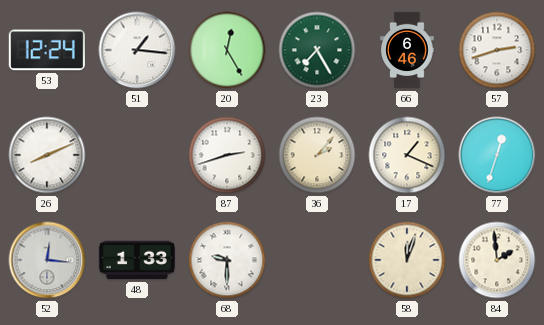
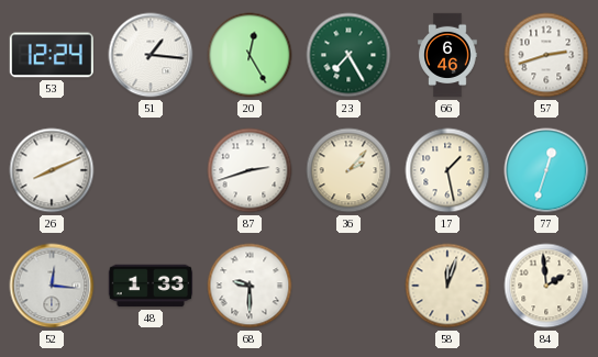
17: 1:19 -> 1:28 (447, 170)
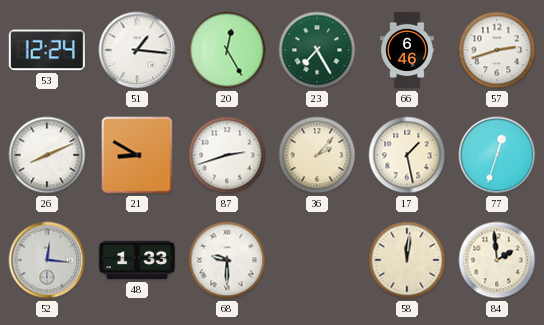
21: none -> 8:50 (137, 155)
58: 12:03 -> 12:01 (407, 260)
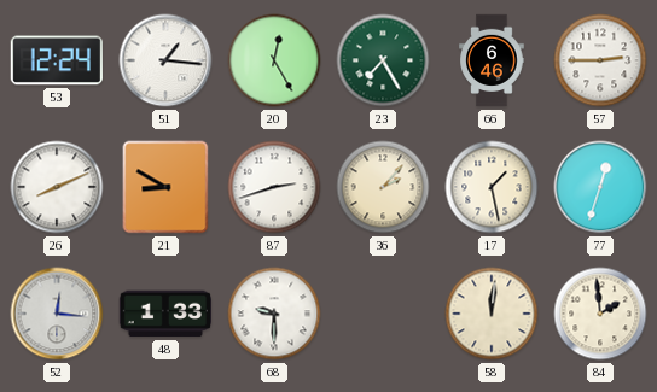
57: 2:42 -> 2:45 (600, 60)
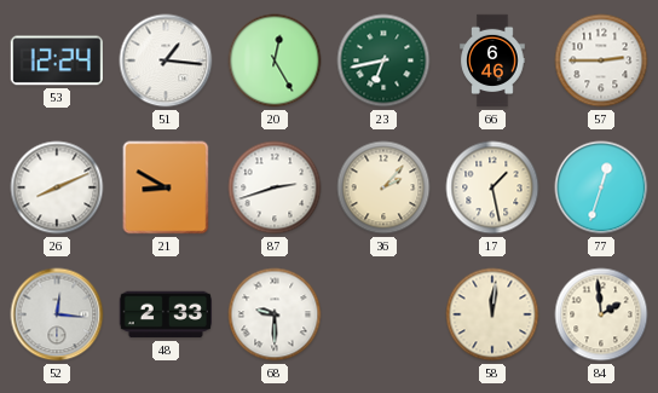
23: 7:25 -> 6:43 (383, 60)
48: 1:33 -> 2:33 (164, 314)
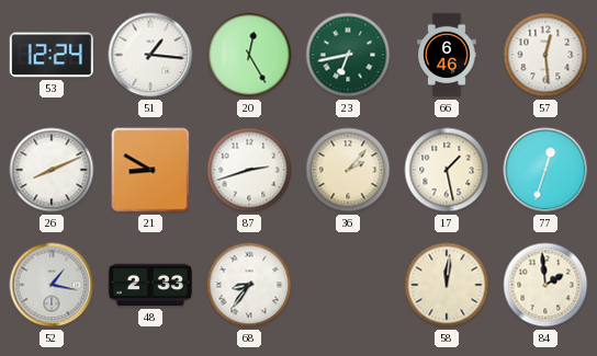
57: 2:45 -> 12:29 (545, 55)
52: 12:16 -> 1:17 (52, 285)
68: 9:30 -> 8:36 (249, 285)
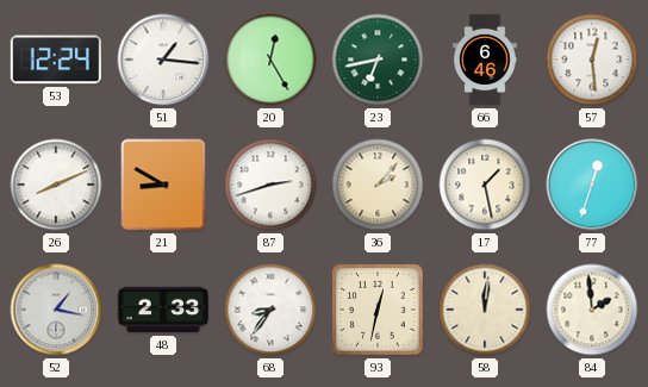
93: none -> 12:32 (378, 310)
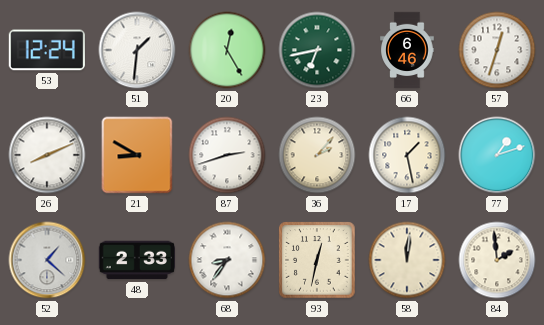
51: 1:16 -> 1:31 (137, 50)
57: 12:29 -> 12:33 (497, 50)
77: 12:33 -> 1:12 (497, 155)
52: 1:17 -> 1:22 (47, 260)
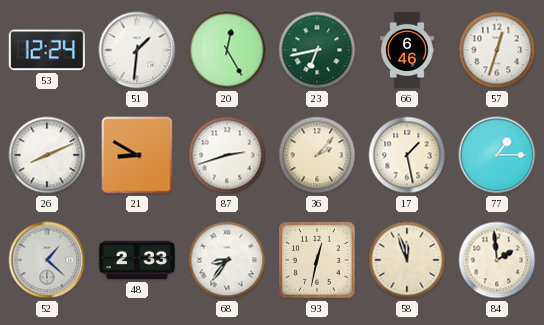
77: 1:12 -> 1:15 (497, 155)
58: 12:01 -> 11:57 (407, 260)
